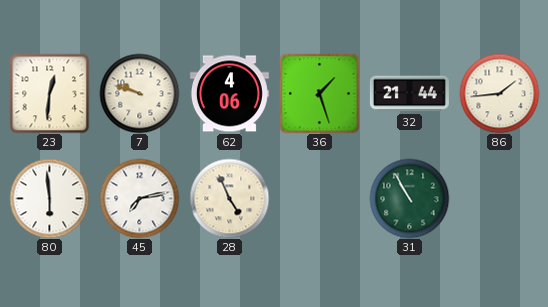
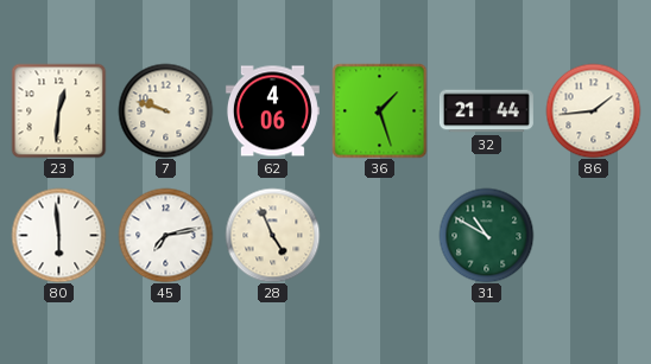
31: 10:55 -> 10:50 (486, 235)
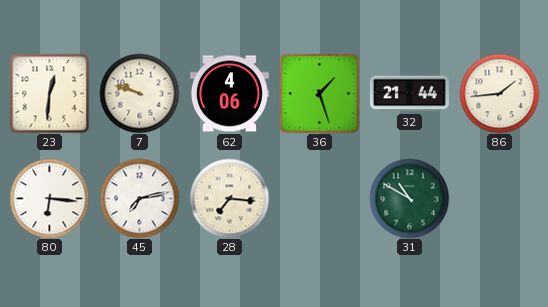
80: 5:59 -> 6:16 (49, 198)
28: 4:56 -> 7:16 (229, 198)
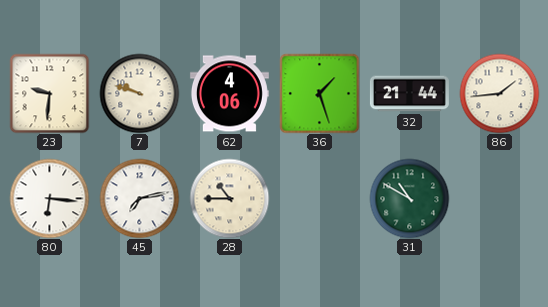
23: 12:31 -> 9:31 (49, 93)
28: 7:16 -> 10:45 (229, 198)
